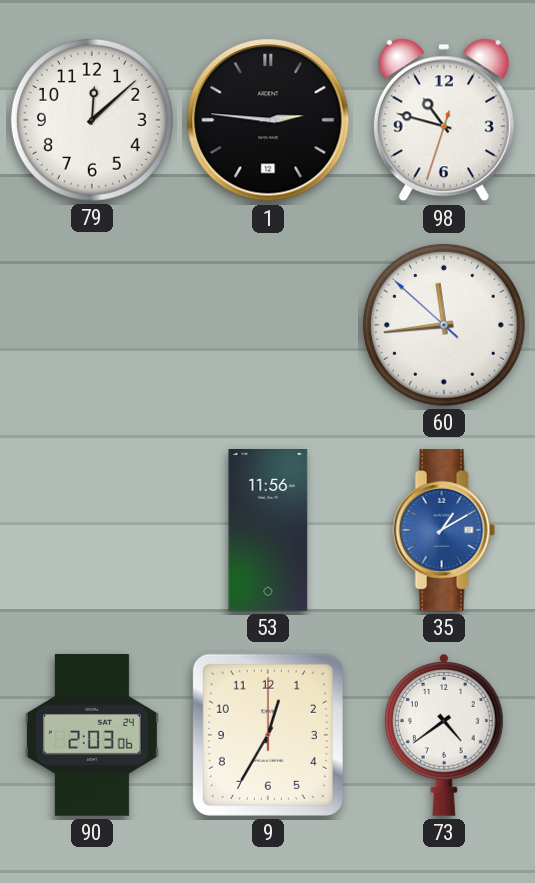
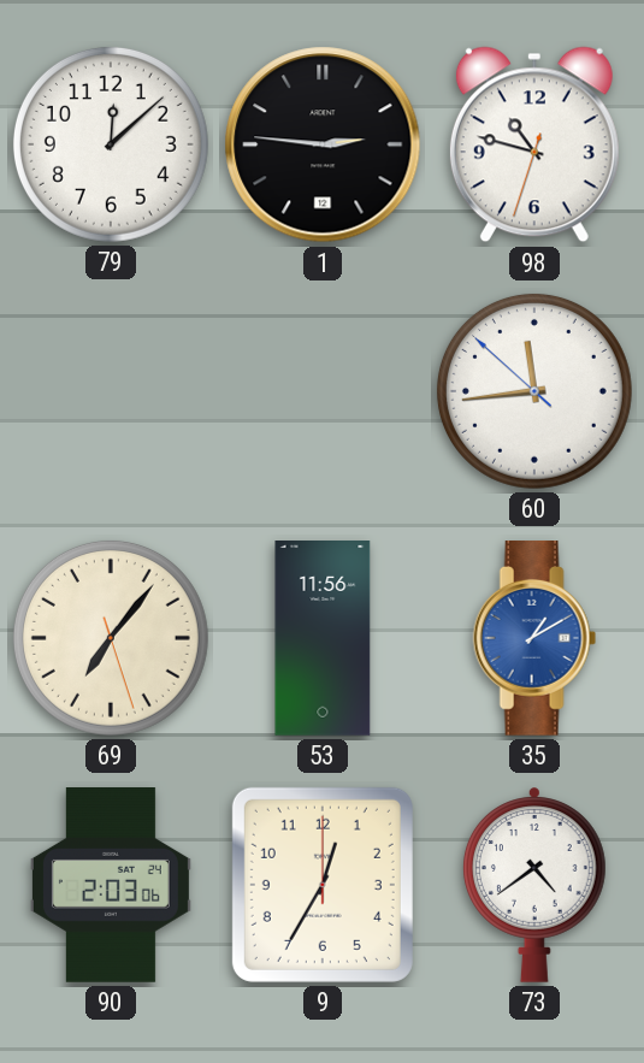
69: none -> 7:06 (111, 638)
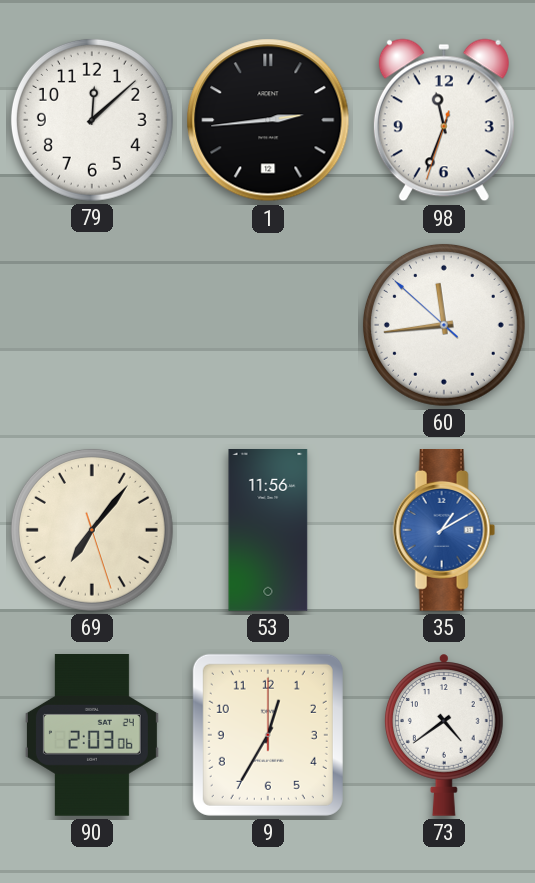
1: 2:46 -> 2:44 (268, 120)
98: 10:47 -> 11:33 (444, 120)
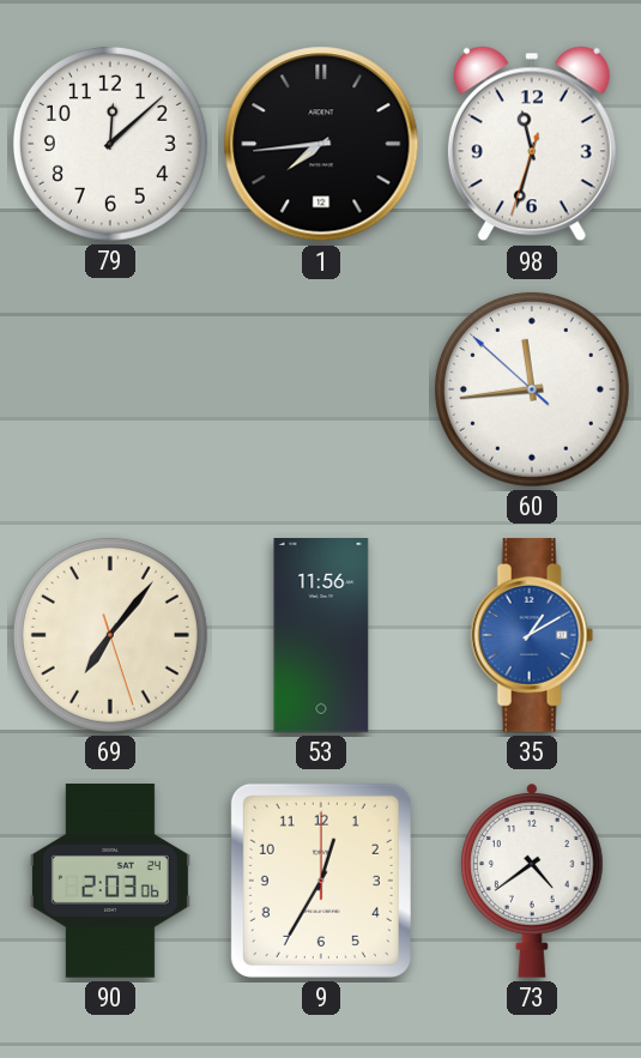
1: 2:44 -> 7:44 (321, 144)
98: 11:33 -> 11:32 (532, 144)
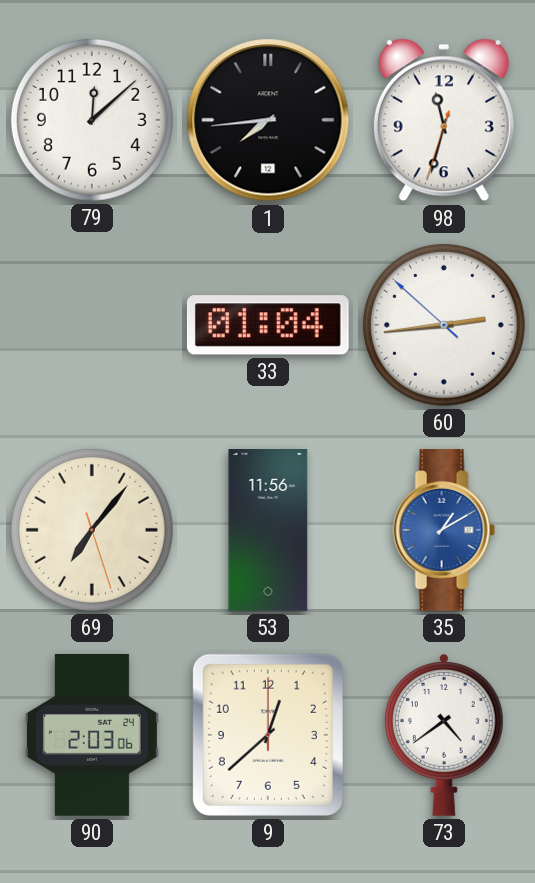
33: none -> 01:04 (268, 325)
60: 11:43 -> 2:43 (444, 325)
9: 12:35 -> 12:38 (268, 735)
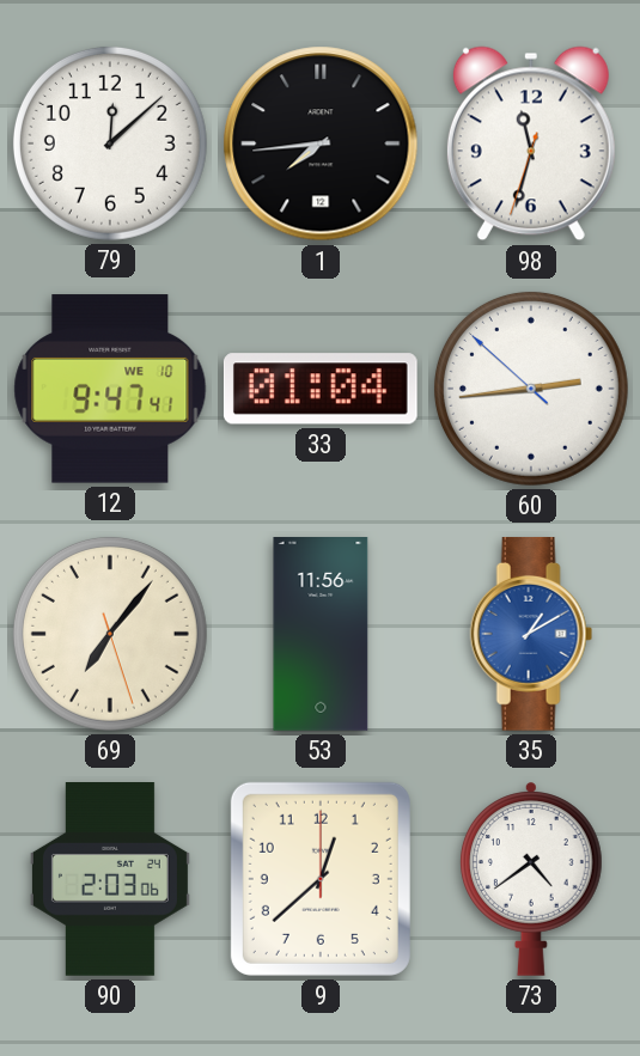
12: none -> 9:47 (110, 389)
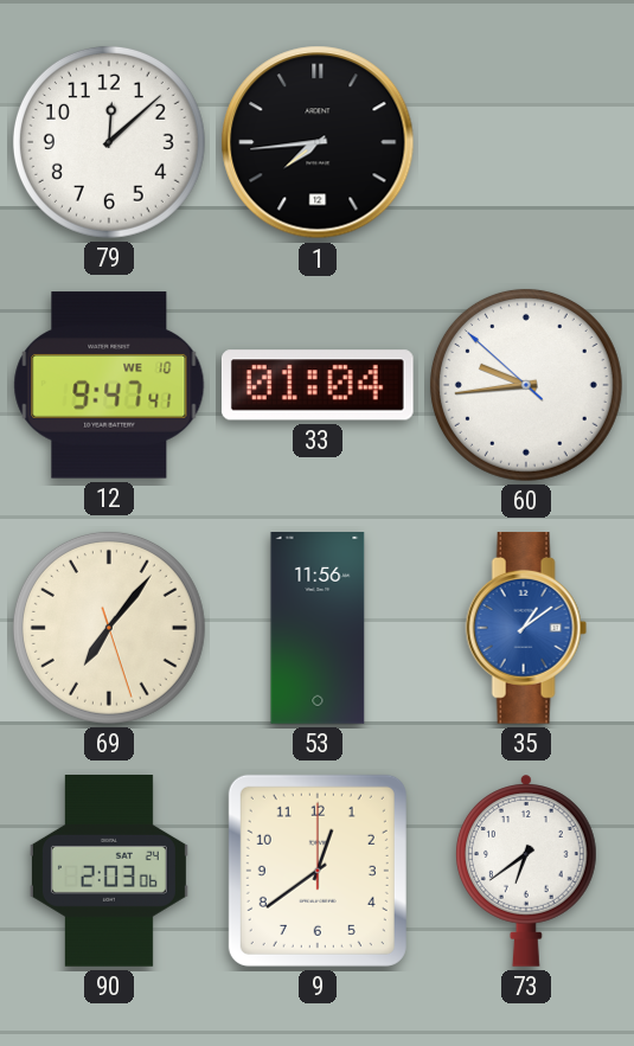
98: 11:32 -> none (531, 144)
60: 2:43 -> 9:43 (526, 385)
35: 1:10 -> 1:09 (526, 629)
9: 12:38 -> 12:39 (318, 871)
73: 4:39 -> 6:39 (526, 871)
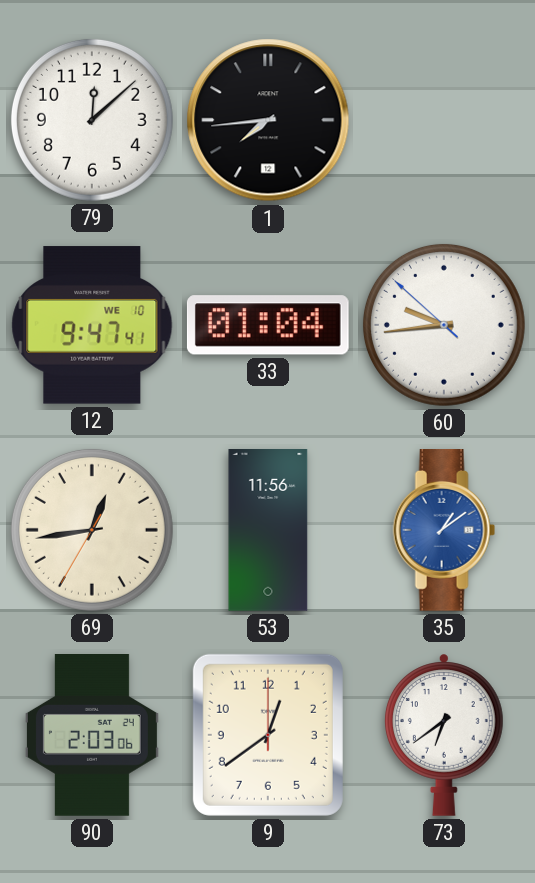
69: 7:06 -> 12:43 (92, 530)
